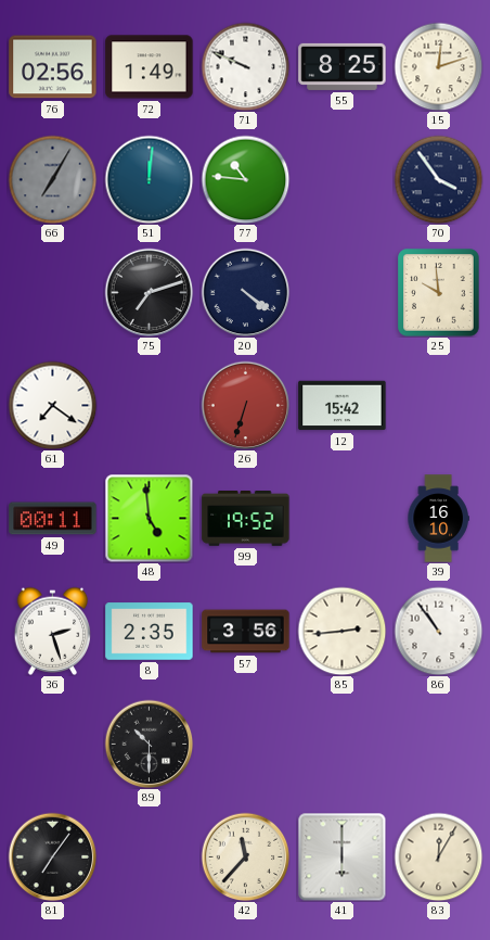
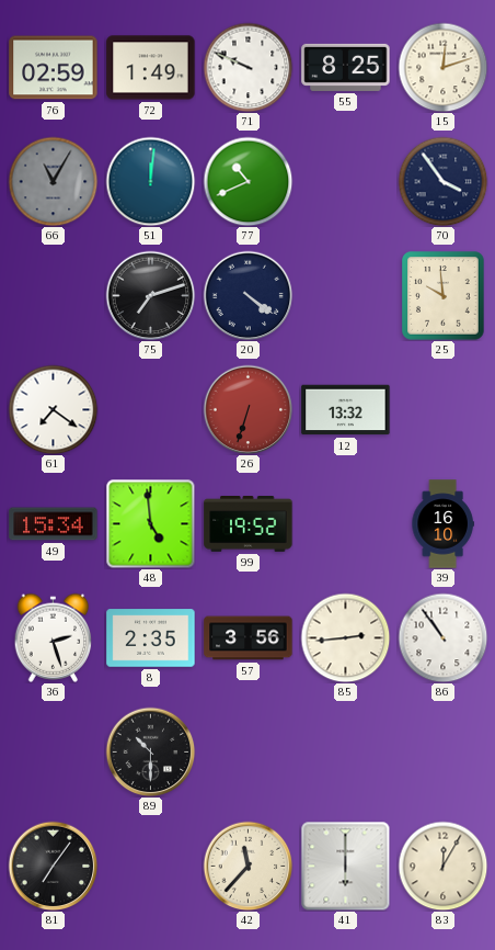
76: 02:56 -> 02:59 (54, 68)
66: 7:05 -> 11:05 (53, 181)
77: 10:46 -> 10:41 (248, 181)
12: 15:42 -> 13:32 (346, 410)
49: 00:11 -> 15:34 (54, 524)
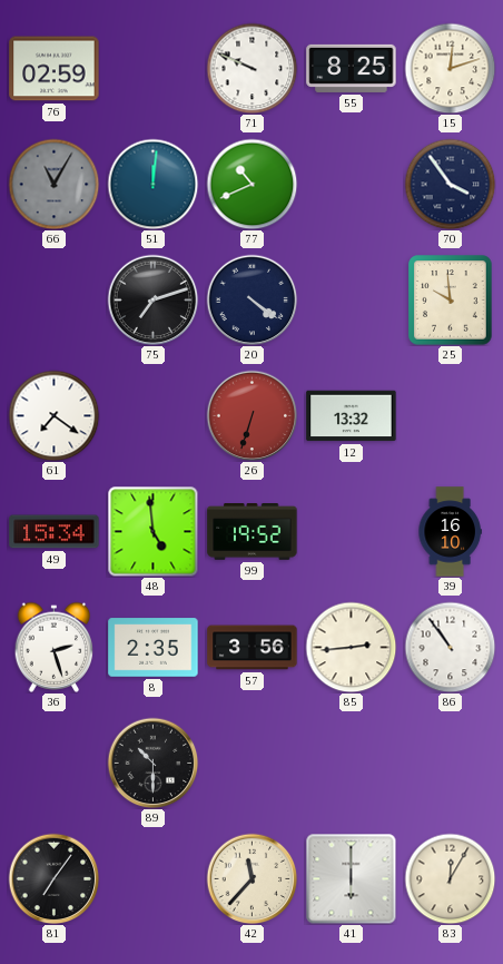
72: 1:49 -> none (151, 68)
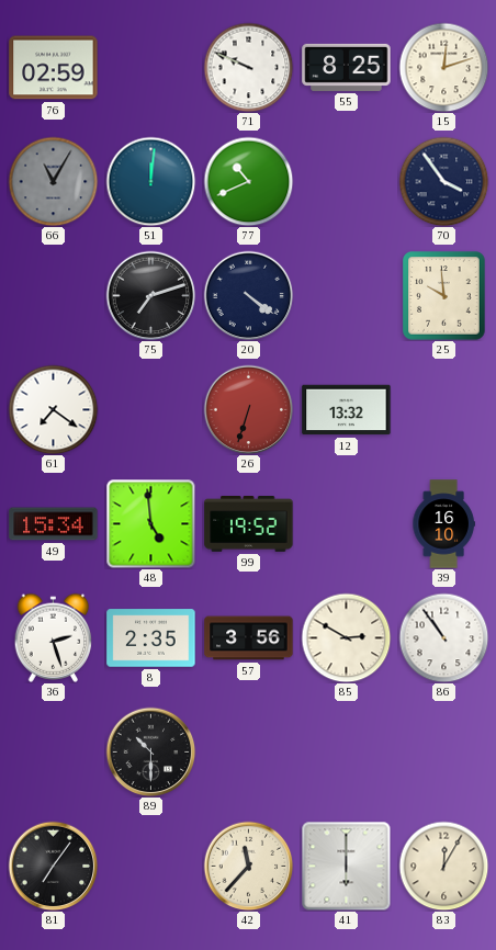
85: 2:44 -> 2:50 (346, 637)
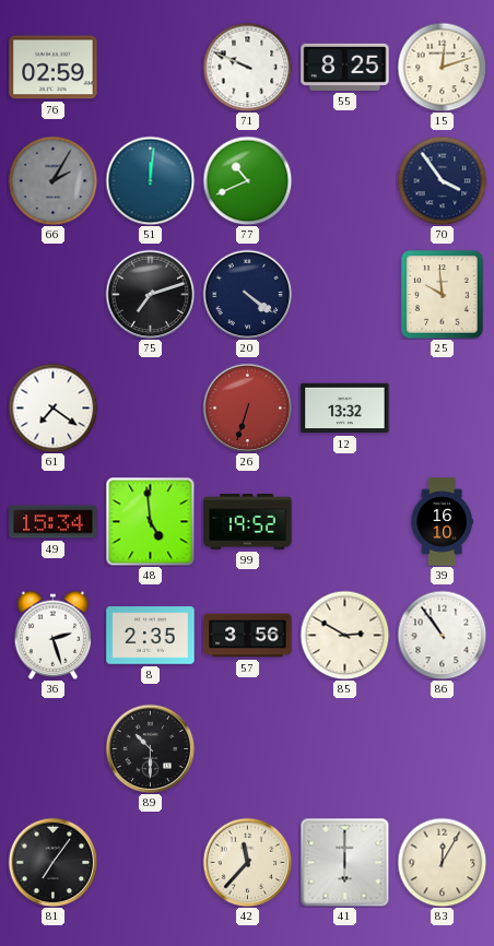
66: 11:05 -> 2:05 (52, 180)
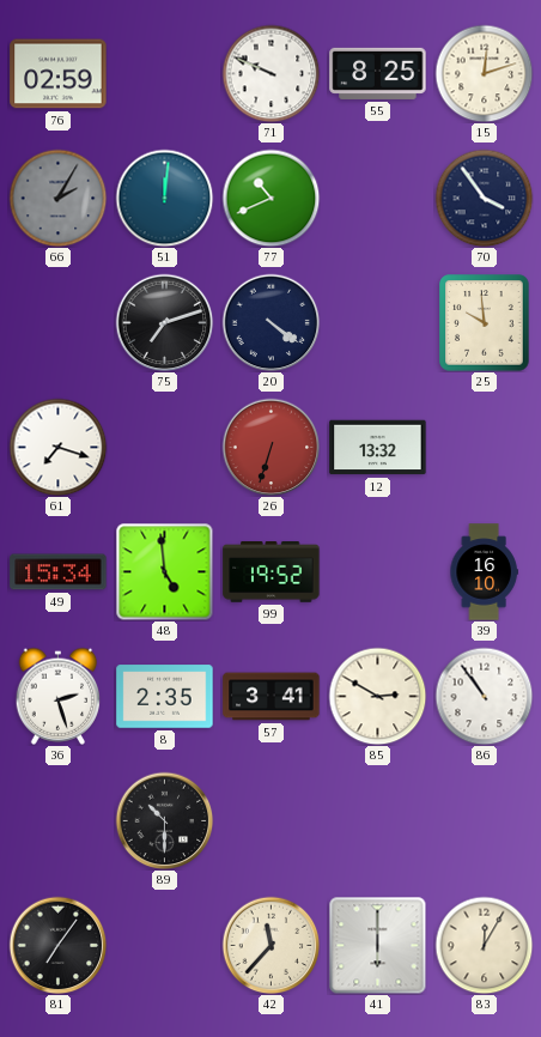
61: 7:21 -> 7:18 (57, 447)
57: 3:56 -> 3:41 (272, 697)
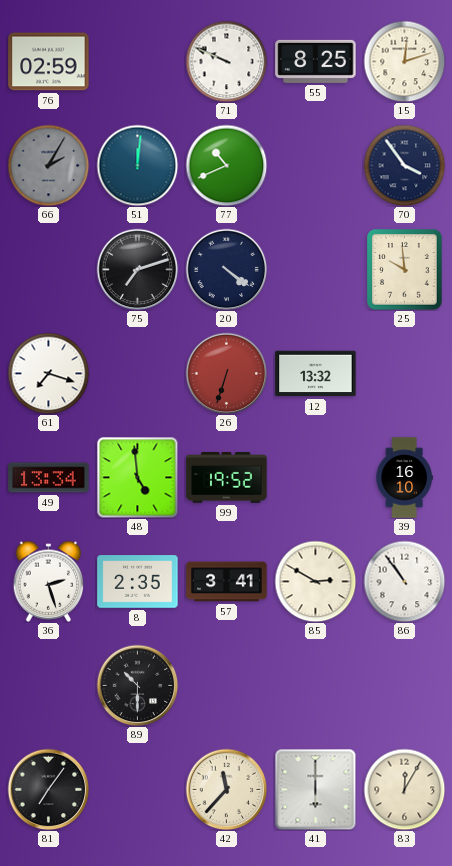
49: 15:34 -> 13:34 (49, 478)
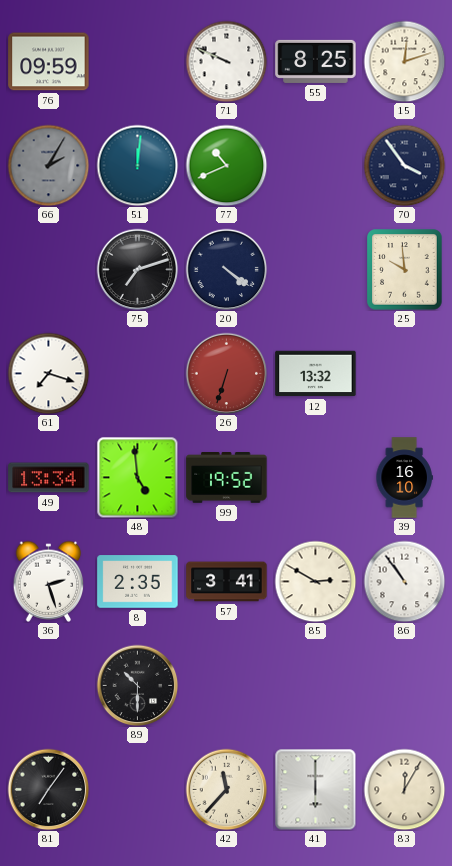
76: 02:59 -> 09:59 (49, 62)
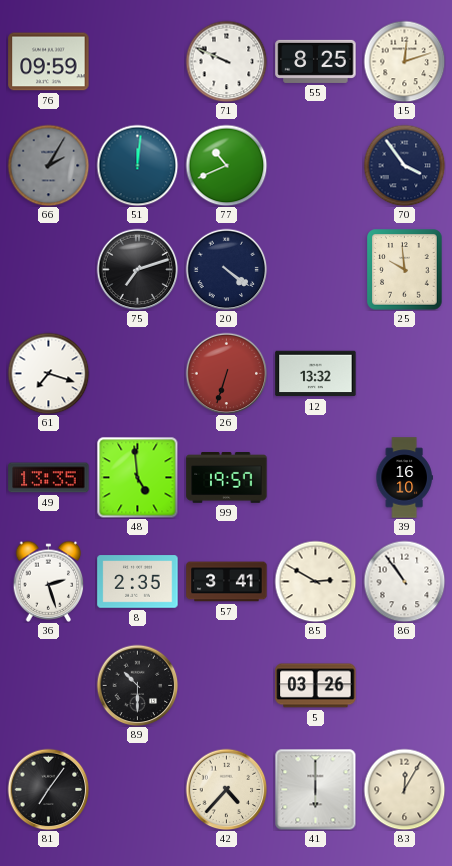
49: 13:34 -> 13:35 (49, 478)
99: 19:52 -> 19:57 (227, 478)
5: none -> 03:26 (316, 686)
42: 11:37 -> 4:37 (226, 789)
